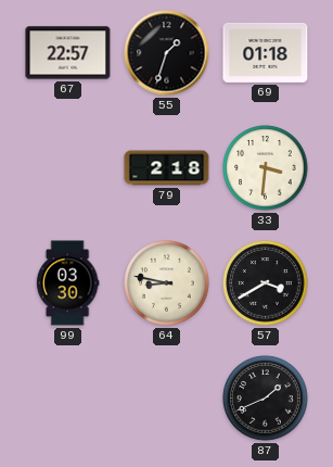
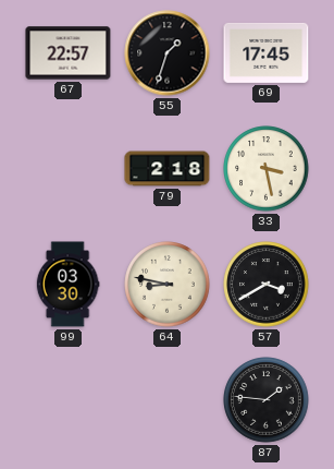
69: 01:18 -> 17:45 (267, 52)
33: 3:31 -> 3:28 (267, 169)
87: 1:41 -> 1:46 (267, 400)
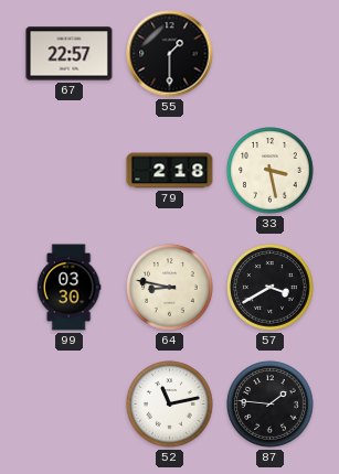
55: 1:33 -> 1:30 (170, 54)
69: 17:45 -> none (267, 52)
52: none -> 11:13 (170, 405)
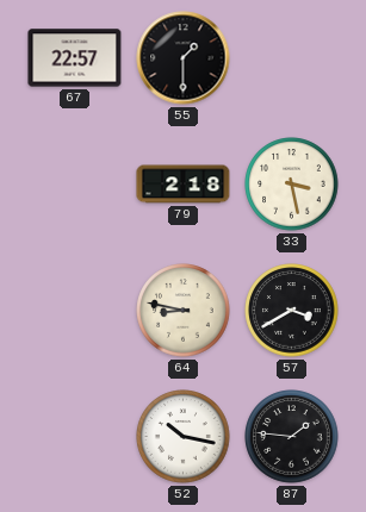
99: 03:30 -> none (68, 288)
52: 11:13 -> 10:17 (184, 437)
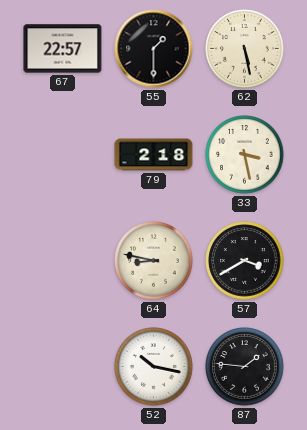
62: none -> 5:28 (245, 49)
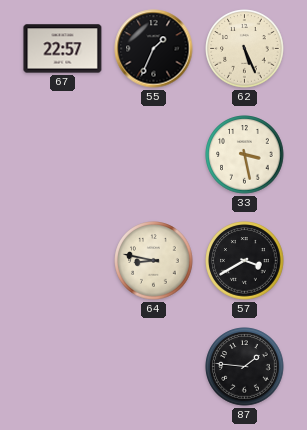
55: 1:30 -> 1:34 (154, 49)
62: 5:28 -> 5:26 (245, 49)
79: 2:18 -> none (154, 155)
52: 10:17 -> none (154, 367)
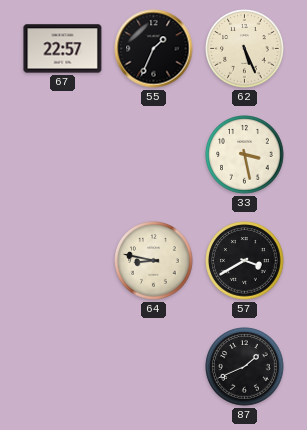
87: 1:46 -> 1:41 (245, 367)
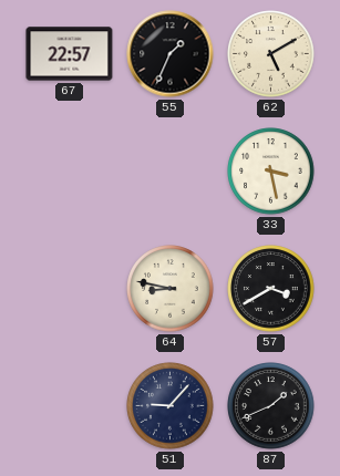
62: 5:26 -> 5:10 (271, 54)
51: none -> 9:07 (171, 406)
